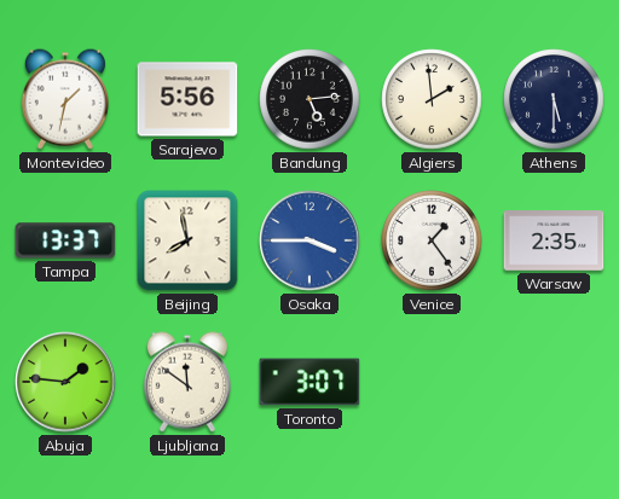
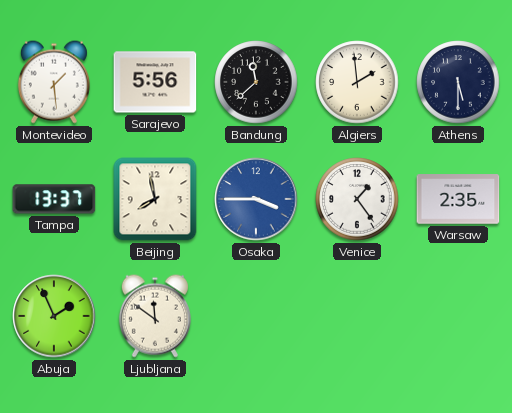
Montevideo: 1:32 -> 1:29 (54, 82)
Bandung: 5:14 -> 11:38 (256, 82)
Abuja: 1:46 -> 1:56 (54, 316)
Toronto: 3:07 -> none (309, 382)
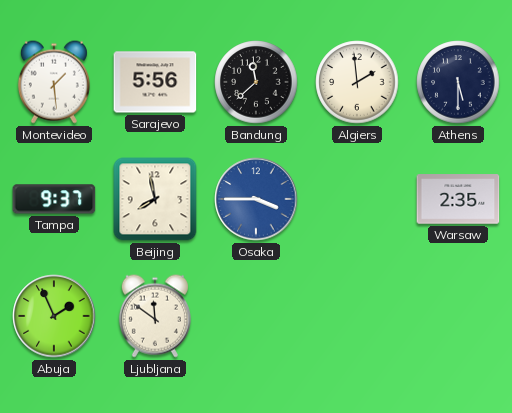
Tampa: 13:37 -> 9:37 (54, 199)
Venice: 1:24 -> none (357, 199)
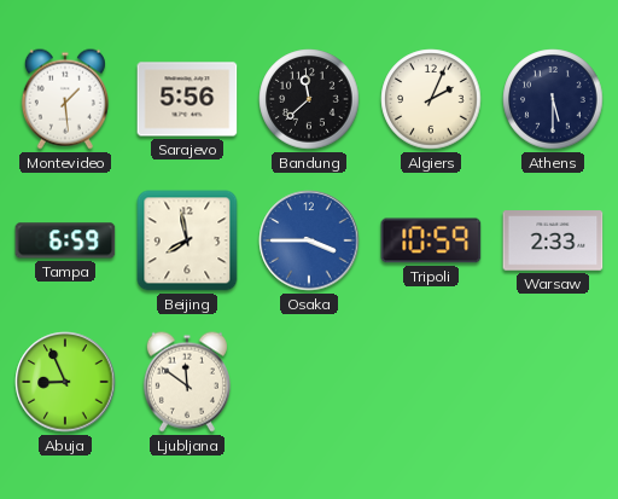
Algiers: 1:59 -> 2:04 (431, 99)
Tampa: 9:37 -> 6:59 (65, 240)
Tripoli: none -> 10:59 (431, 240)
Warsaw: 2:35 -> 2:33 (553, 240)
Abuja: 1:56 -> 8:56 (65, 382)
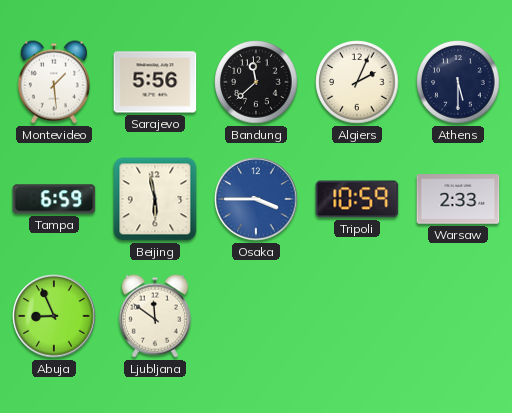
Beijing: 7:58 -> 5:58 (155, 199)
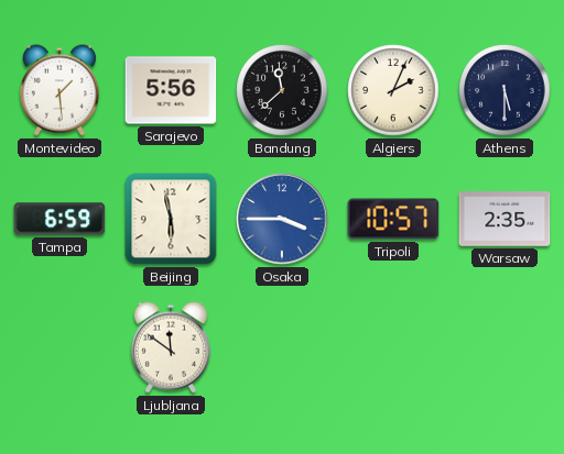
Tripoli: 10:59 -> 10:57 (393, 219)
Warsaw: 2:33 -> 2:35 (505, 219)
Abuja: 8:56 -> none (54, 316)
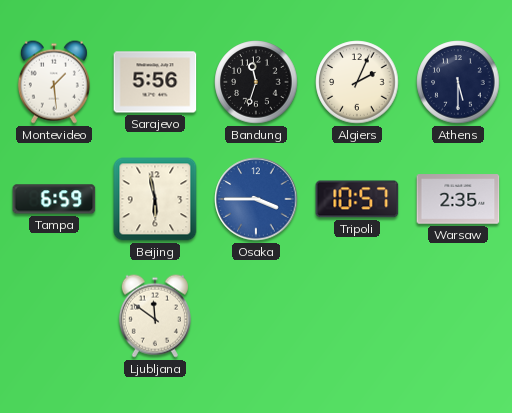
Bandung: 11:38 -> 11:33 (256, 82)
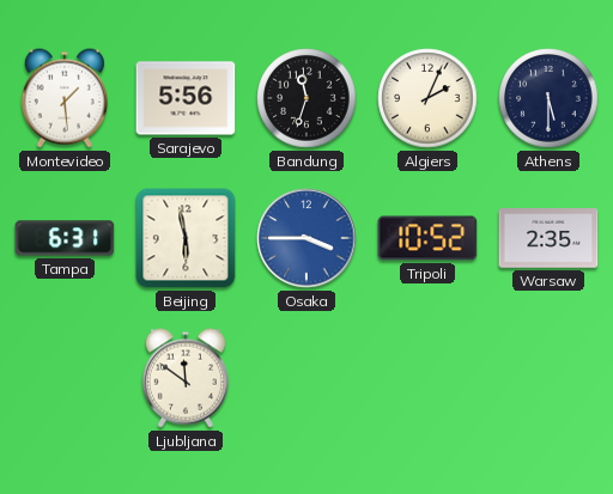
Tampa: 6:59 -> 6:31 (65, 238)
Tripoli: 10:57 -> 10:52 (427, 238)
